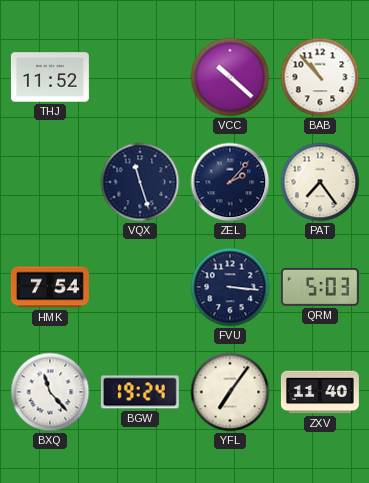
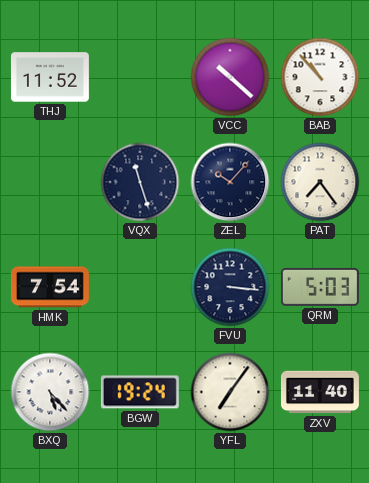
ZEL: 2:07 -> 10:07 (230, 182)
BXQ: 11:23 -> 5:23 (50, 392)
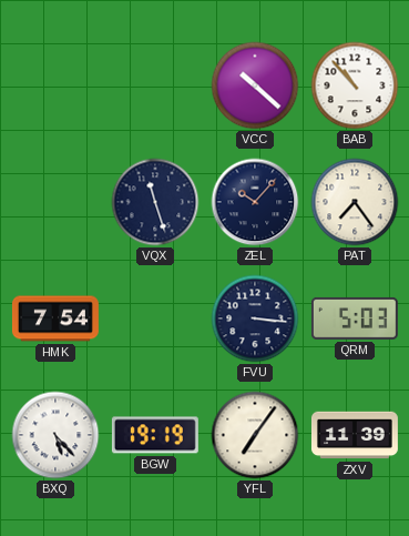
THJ: 11:52 -> none (50, 77)
BGW: 19:24 -> 19:19 (155, 435)
ZXV: 11:40 -> 11:39 (355, 435)
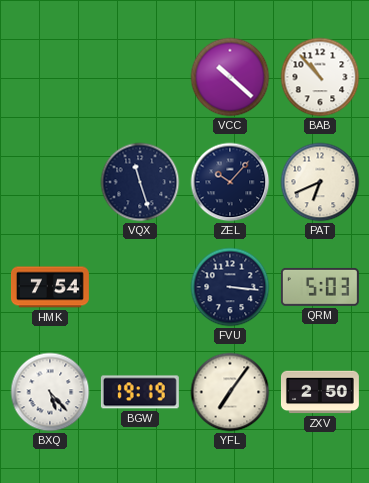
PAT: 7:24 -> 6:41 (320, 182)
ZXV: 11:39 -> 2:50 (320, 392)
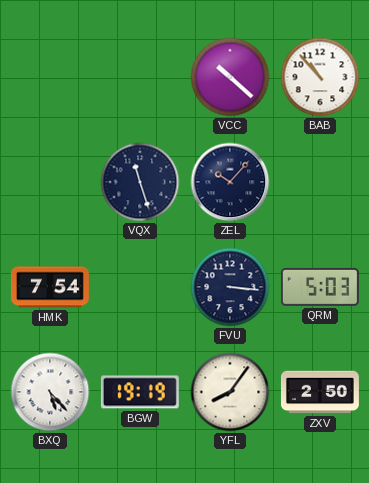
PAT: 6:41 -> none (320, 182)
YFL: 7:06 -> 8:06 (230, 392)
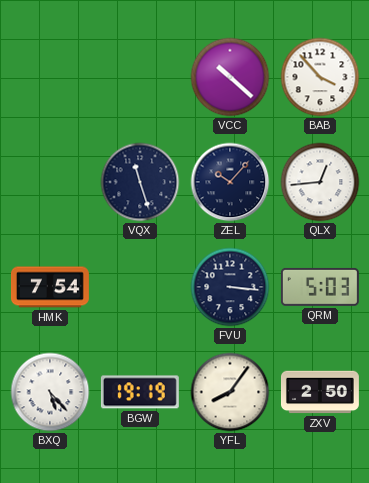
BAB: 10:53 -> 3:53 (320, 77)
QLX: none -> 12:44 (320, 182)
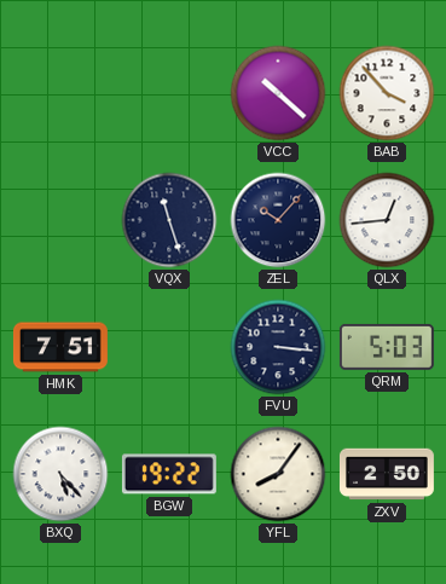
HMK: 7:54 -> 7:51 (60, 347)
BGW: 19:19 -> 19:22 (169, 474)
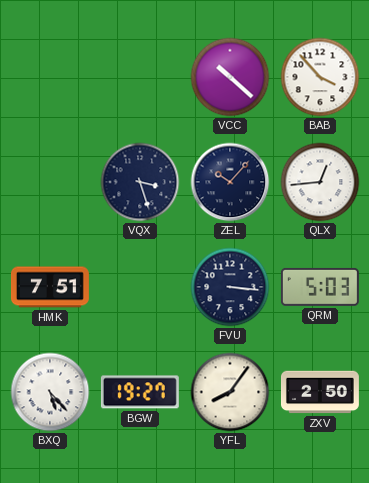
VQX: 11:27 -> 3:27 (140, 182)
BGW: 19:22 -> 19:27 (140, 392)
